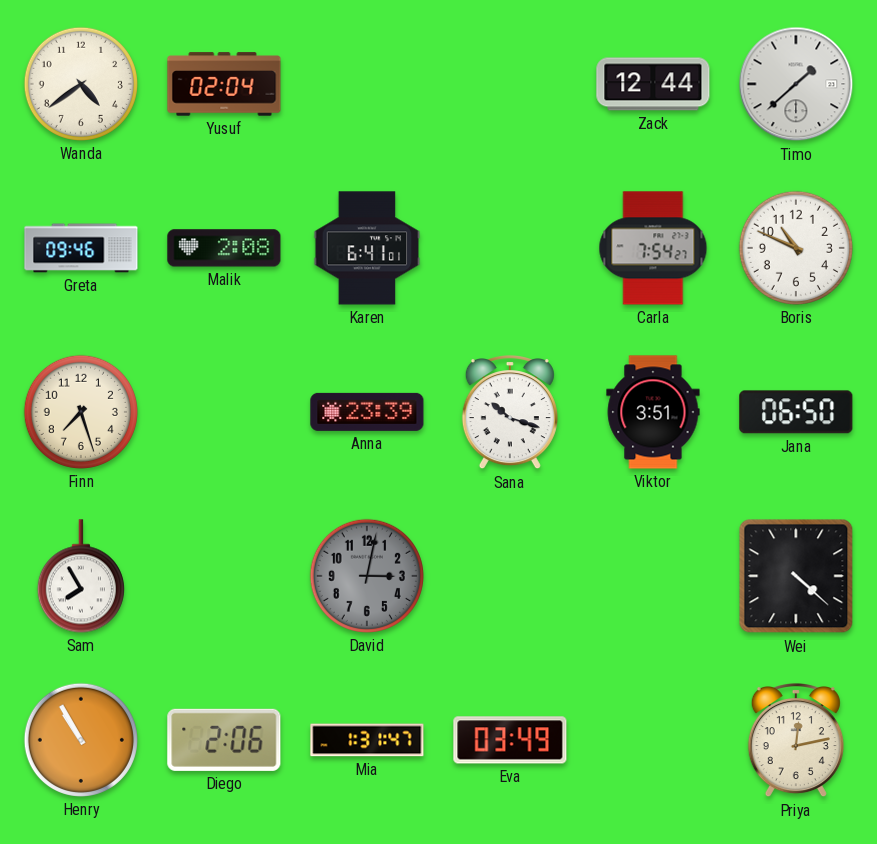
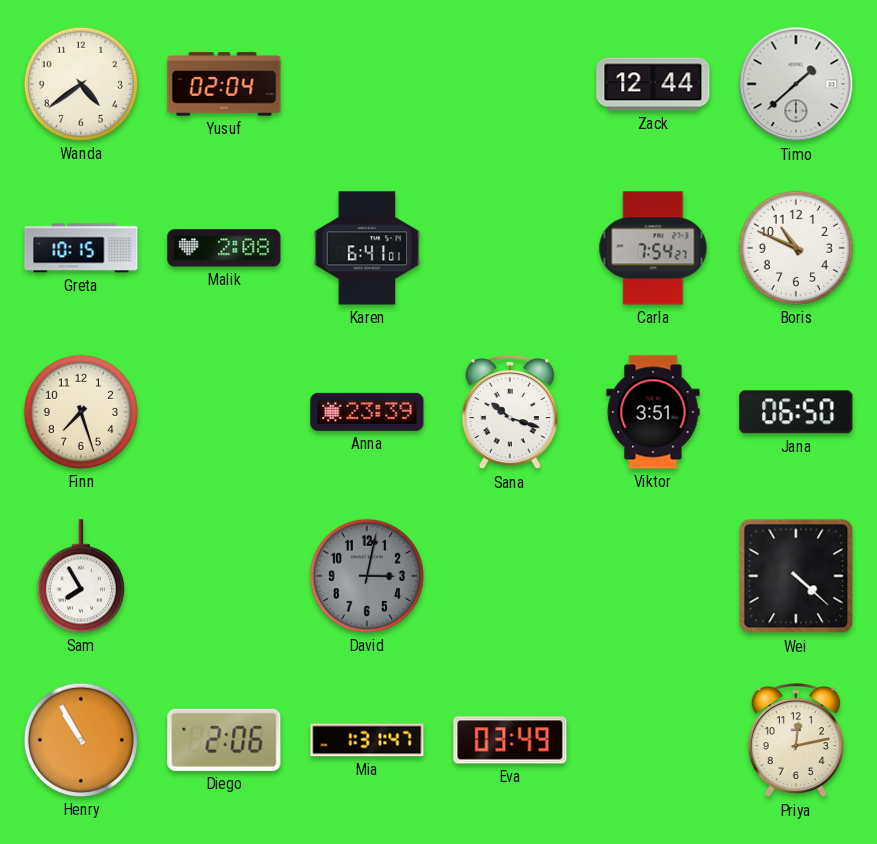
Greta: 09:46 -> 10:15 (81, 248)
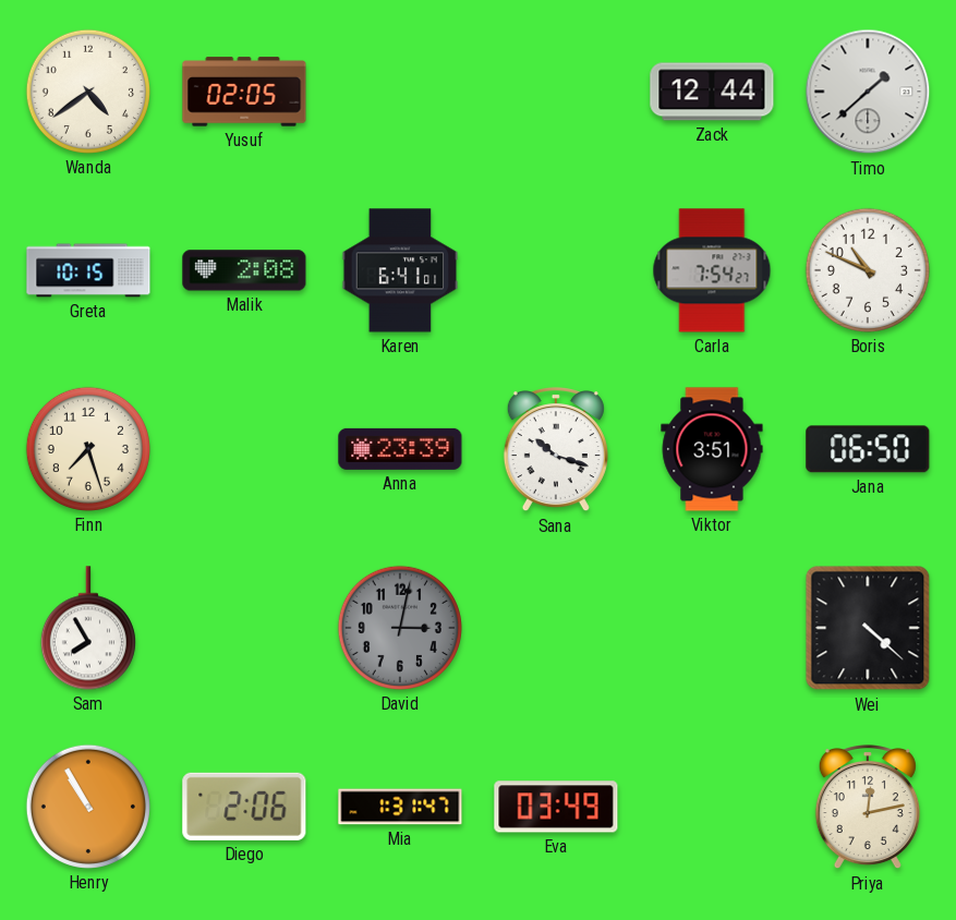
Yusuf: 02:04 -> 02:05 (244, 92)
